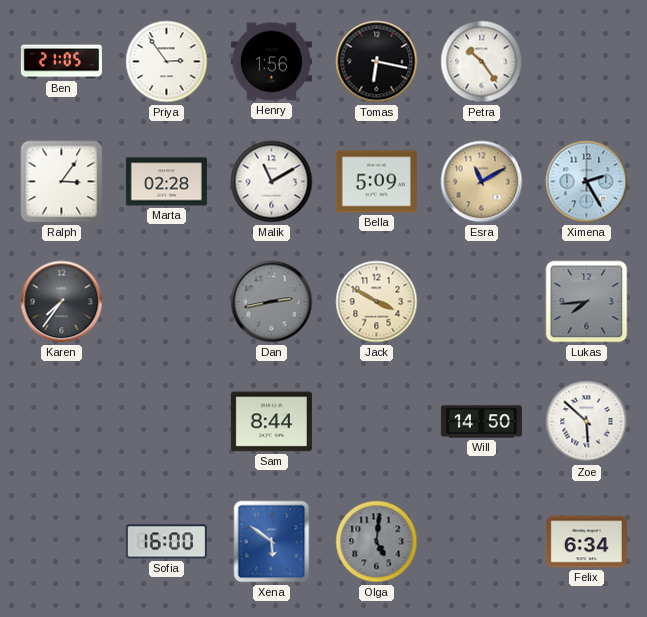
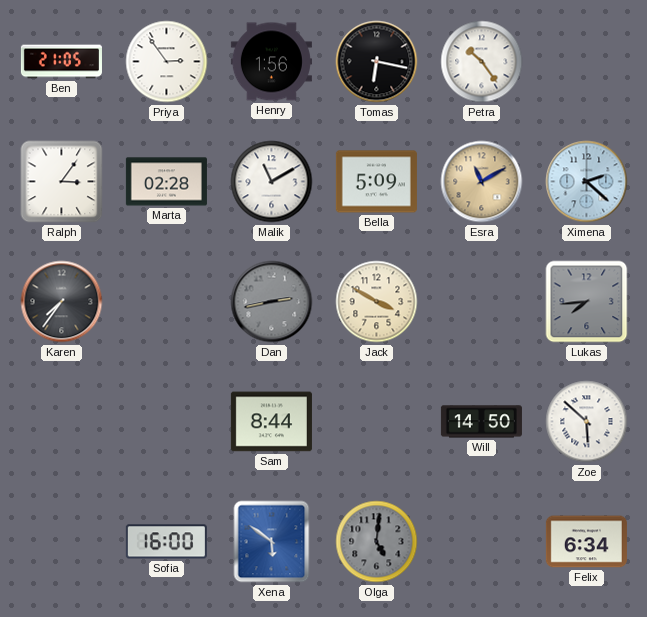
Ximena: 2:25 -> 2:22 (587, 182)
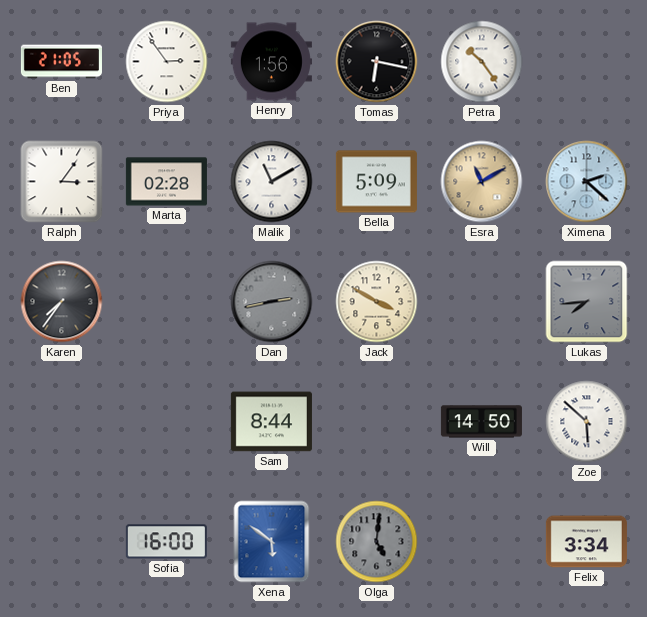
Felix: 6:34 -> 3:34 (586, 542)
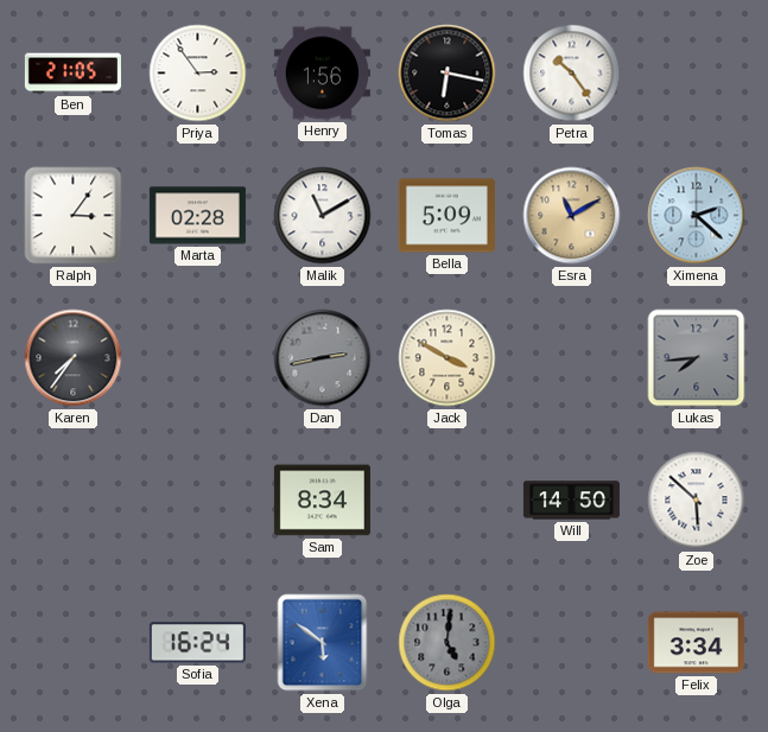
Sam: 8:44 -> 8:34 (322, 501)
Sofia: 16:00 -> 16:24 (197, 643)
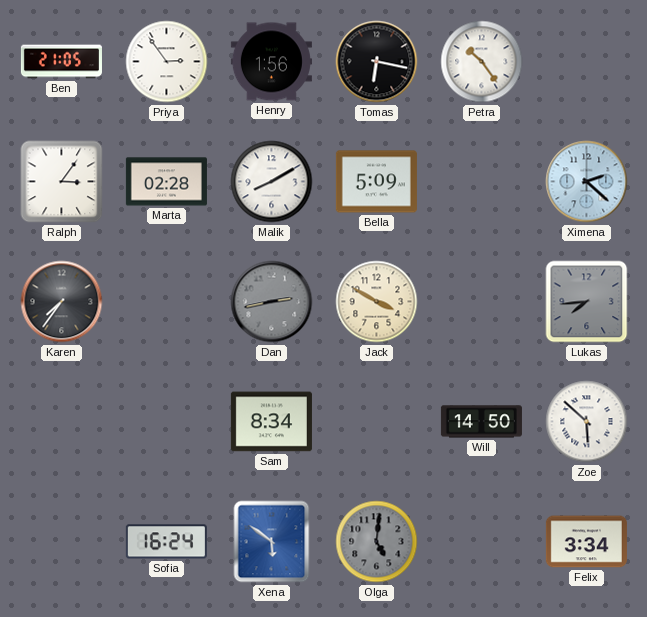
Malik: 11:10 -> 8:10 (272, 182)
Esra: 11:10 -> none (572, 216)
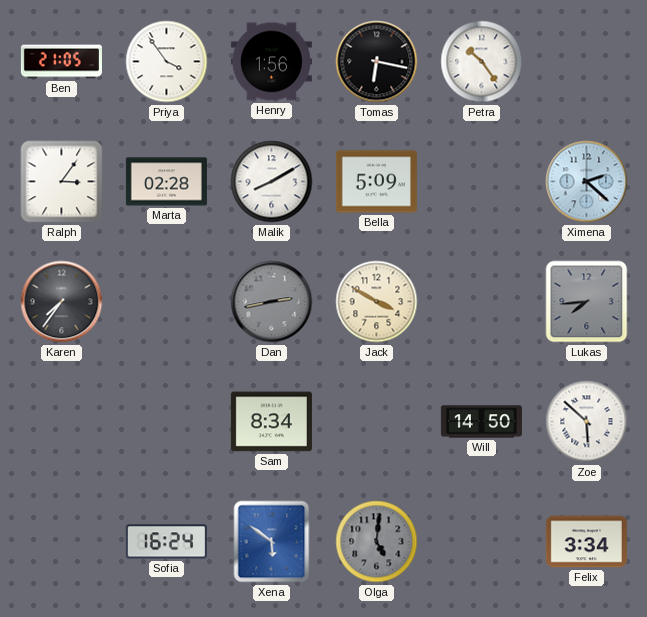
Priya: 2:54 -> 3:54 (167, 62)
